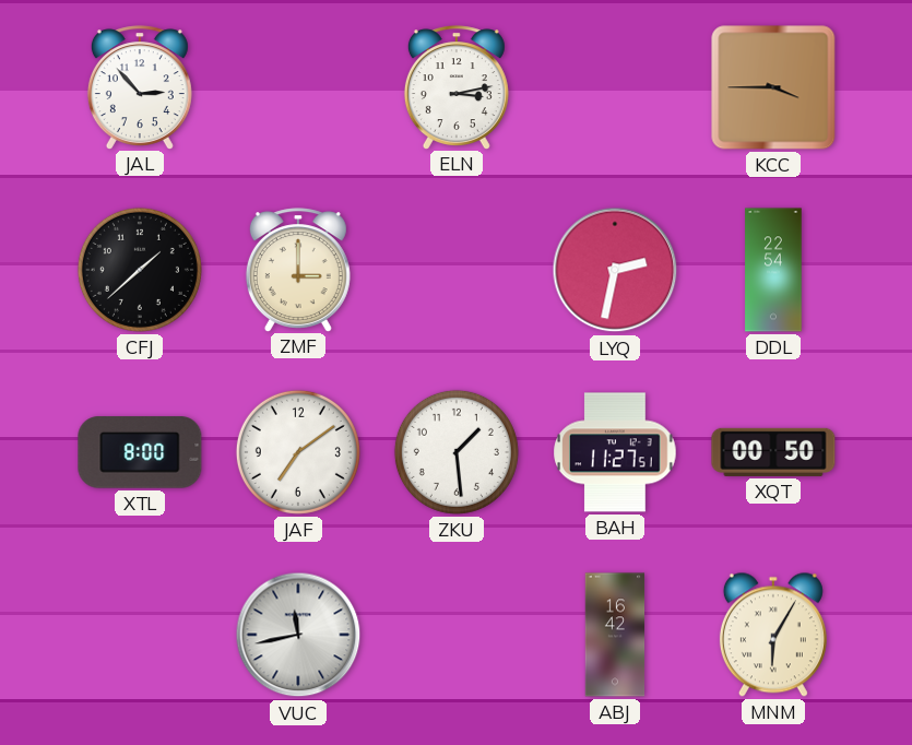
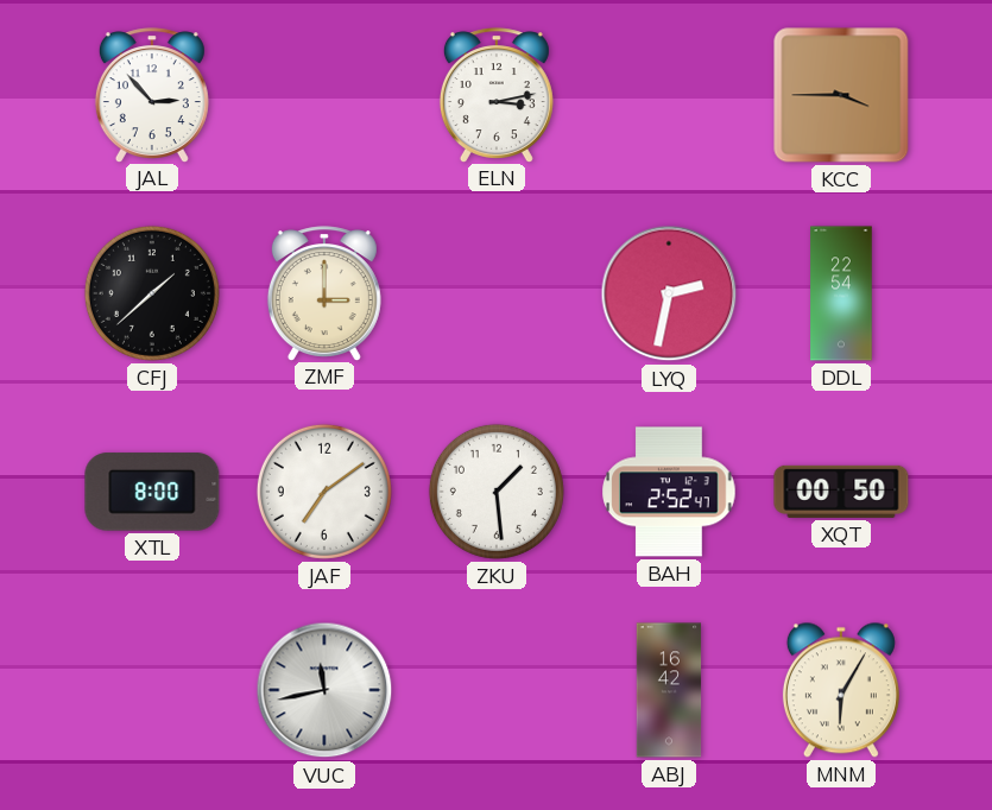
BAH: 11:27 -> 2:52 (669, 492)
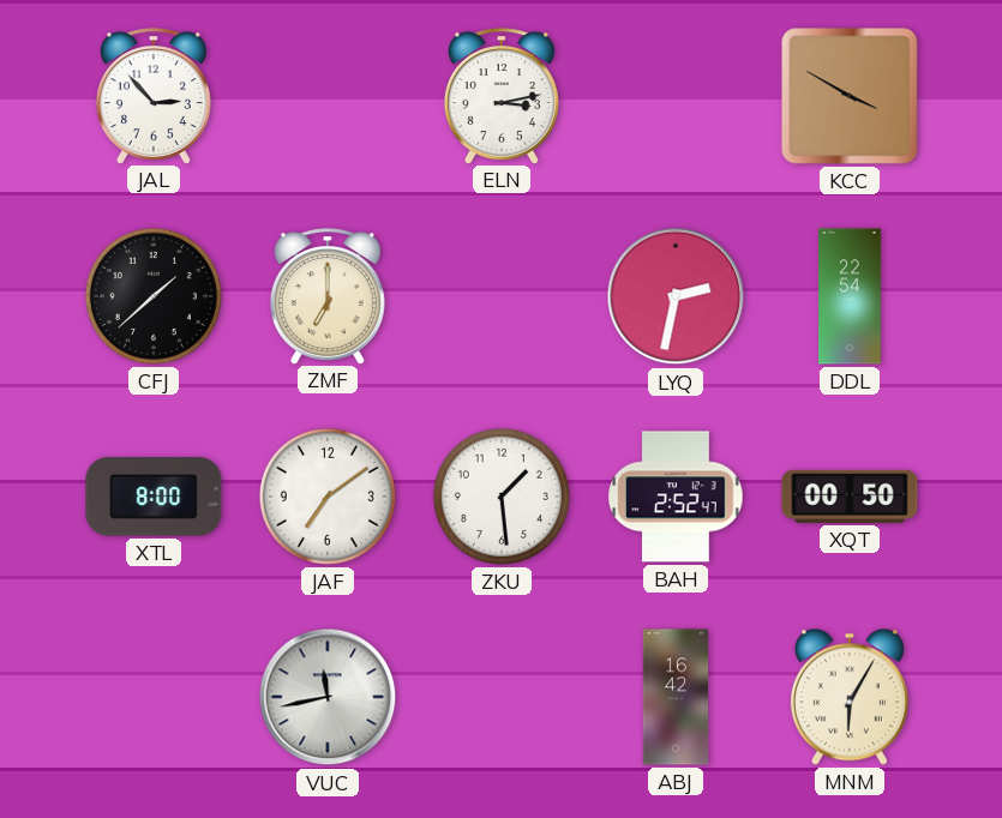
KCC: 3:45 -> 3:50 (850, 96)
ZMF: 3:00 -> 7:00 (328, 296)
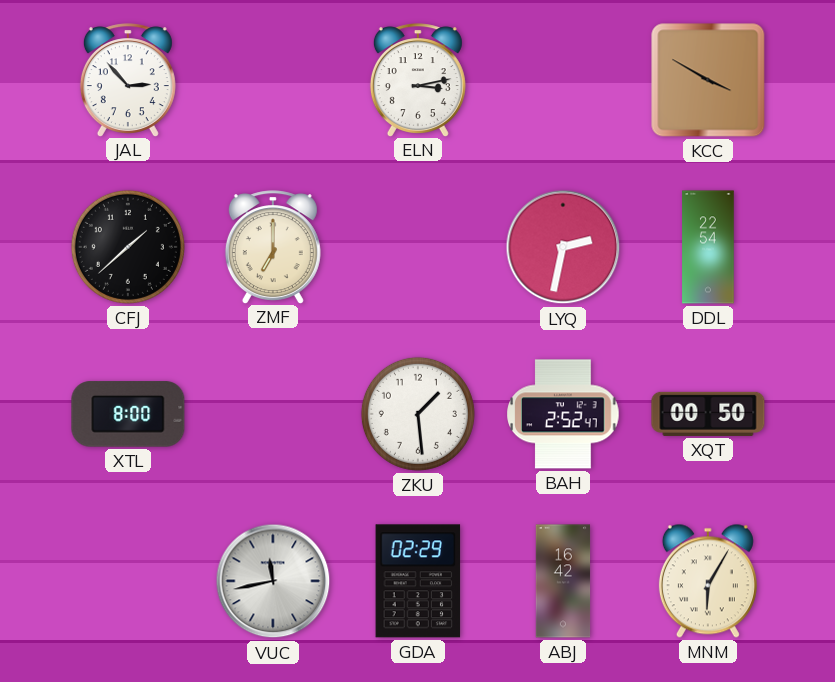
JAF: 7:09 -> none (328, 497)
GDA: none -> 02:29 (418, 581)
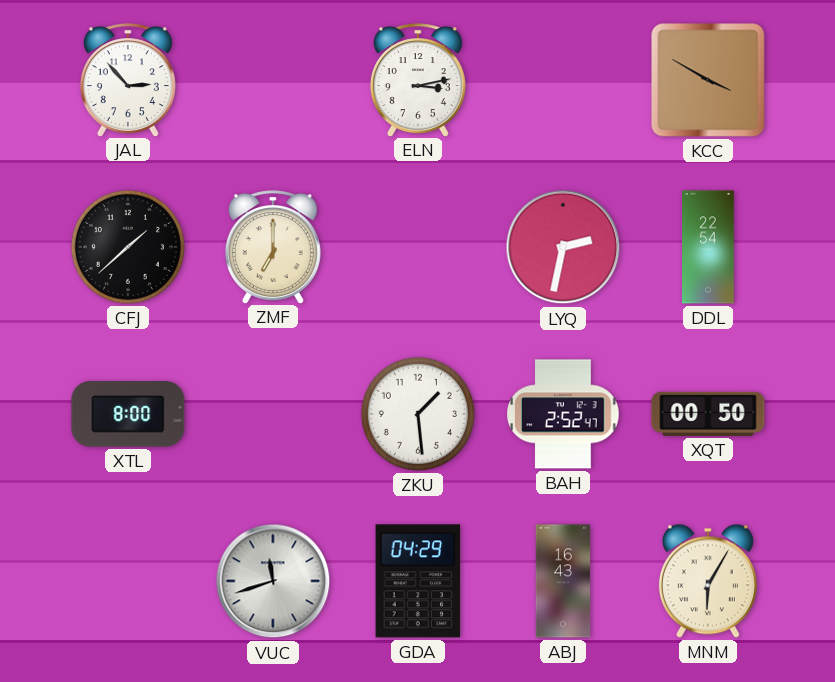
VUC: 11:43 -> 11:42 (273, 581)
GDA: 02:29 -> 04:29 (418, 581)
ABJ: 16:42 -> 16:43 (563, 581)
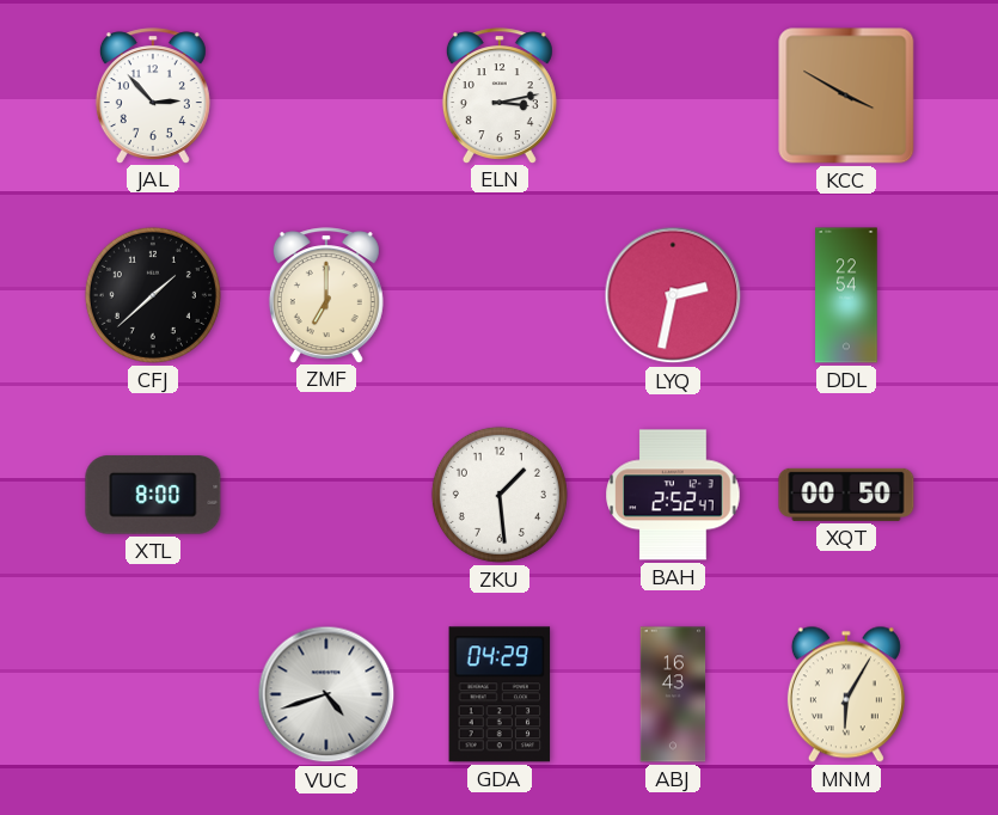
VUC: 11:42 -> 4:42 (326, 694)
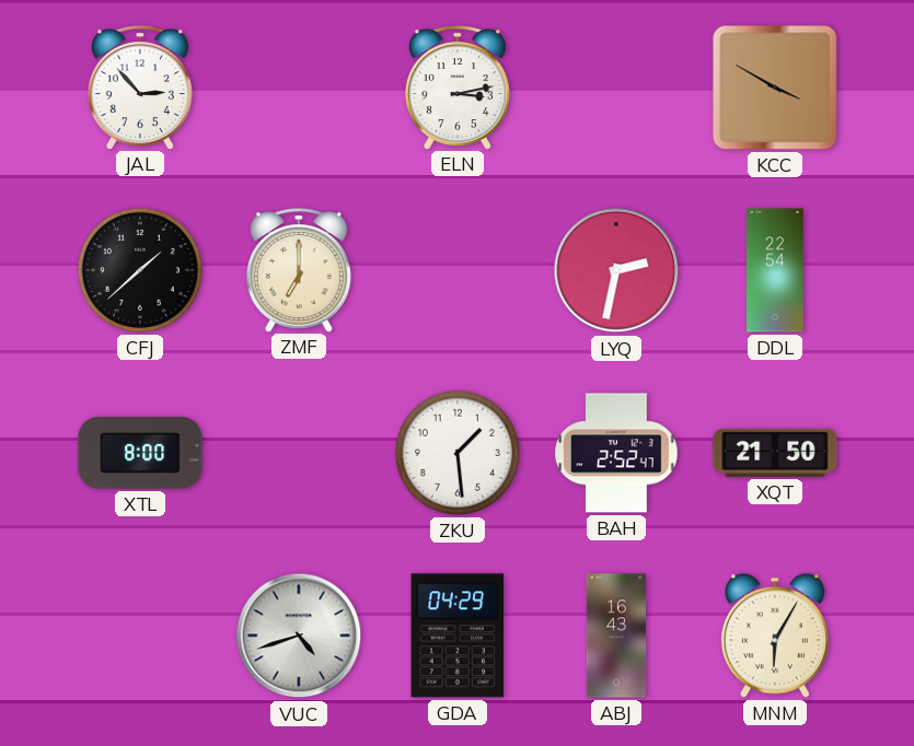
XQT: 00:50 -> 21:50 (775, 453)
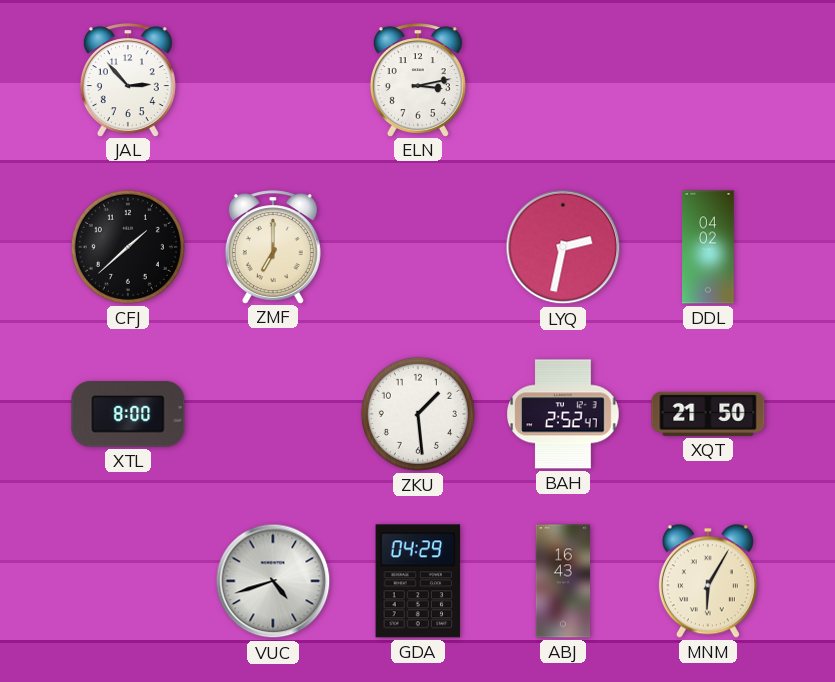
KCC: 3:50 -> none (775, 88)
DDL: 22:54 -> 04:02 (708, 247)
